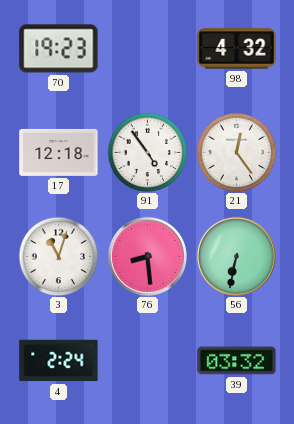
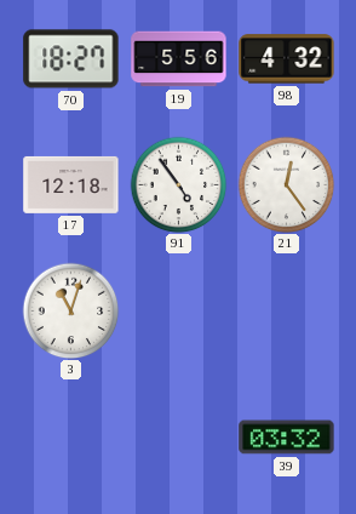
70: 19:23 -> 18:27 (71, 59)
19: none -> 5:56 (179, 59)
76: 8:29 -> none (147, 256)
56: 6:32 -> none (236, 256)
4: 2:24 -> none (59, 361)
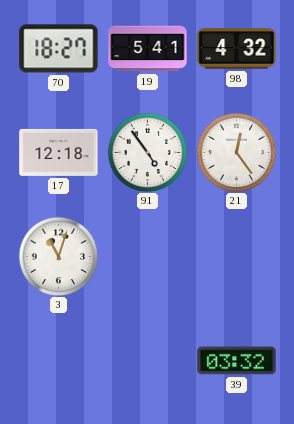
19: 5:56 -> 5:41 (148, 49)
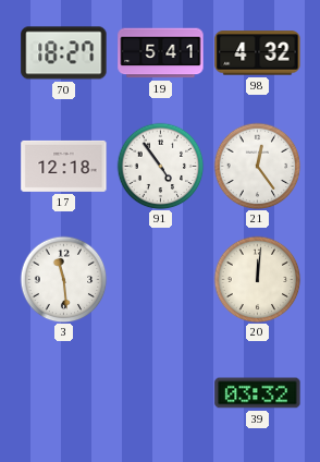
3: 11:03 -> 11:29 (63, 279)
20: none -> 12:01 (257, 279)
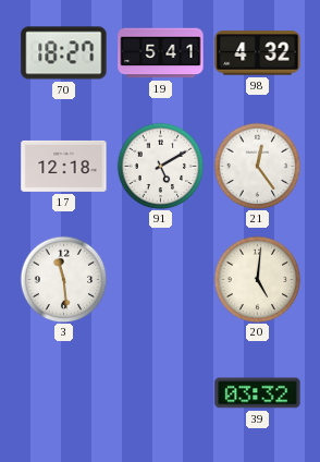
91: 4:54 -> 5:10 (160, 166)
20: 12:01 -> 5:01 (257, 279)
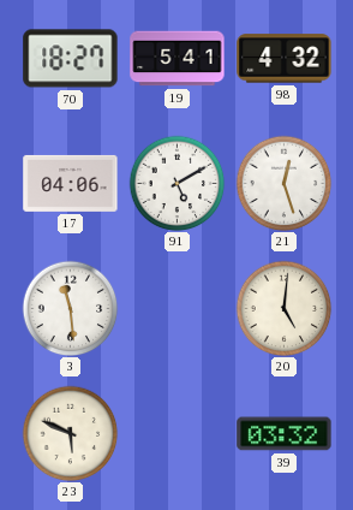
17: 12:18 -> 04:06 (71, 183)
21: 12:24 -> 12:27 (283, 183)
23: none -> 5:49 (70, 433)
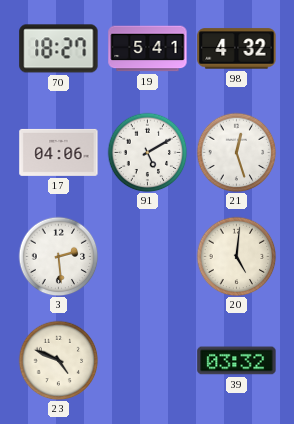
3: 11:29 -> 2:29 (58, 256)
23: 5:49 -> 4:49 (58, 360)
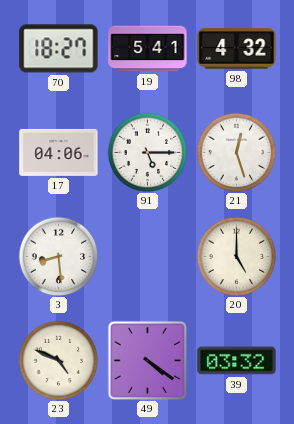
91: 5:10 -> 5:15 (147, 152)
3: 2:29 -> 8:29 (58, 256)
20: 5:01 -> 5:00 (236, 256)
49: none -> 4:21 (147, 360)
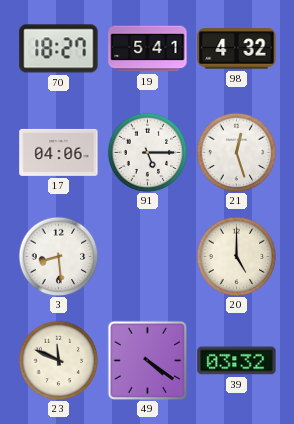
23: 4:49 -> 11:49 (58, 360)
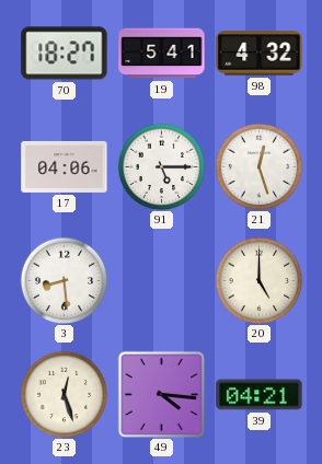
23: 11:49 -> 12:27 (64, 394)
49: 4:21 -> 4:16 (161, 394)
39: 03:32 -> 04:21 (260, 395)
